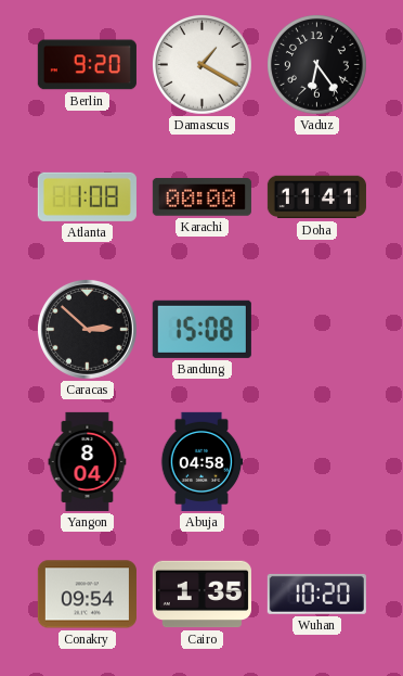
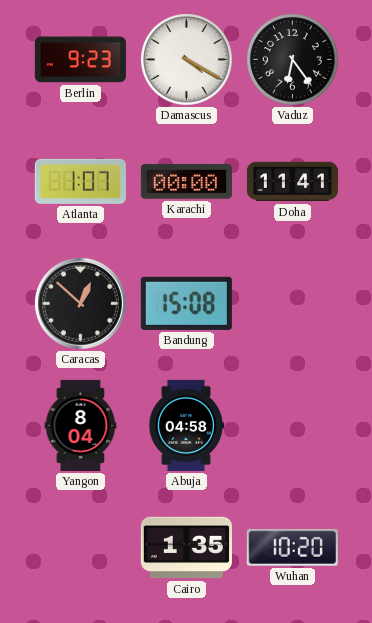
Berlin: 9:20 -> 9:23 (80, 60)
Damascus: 1:20 -> 4:20 (187, 60)
Atlanta: 1:08 -> 1:07 (80, 181)
Caracas: 2:52 -> 12:52 (80, 303)
Conakry: 09:54 -> none (87, 595)
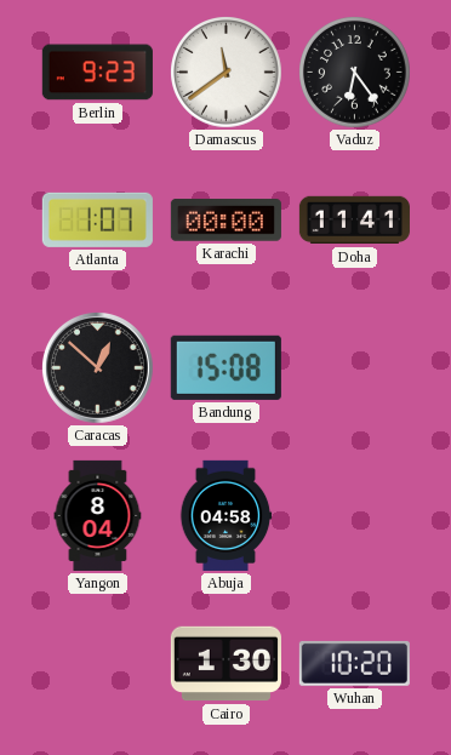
Damascus: 4:20 -> 11:39 (227, 73)
Cairo: 1:35 -> 1:30 (225, 664)
